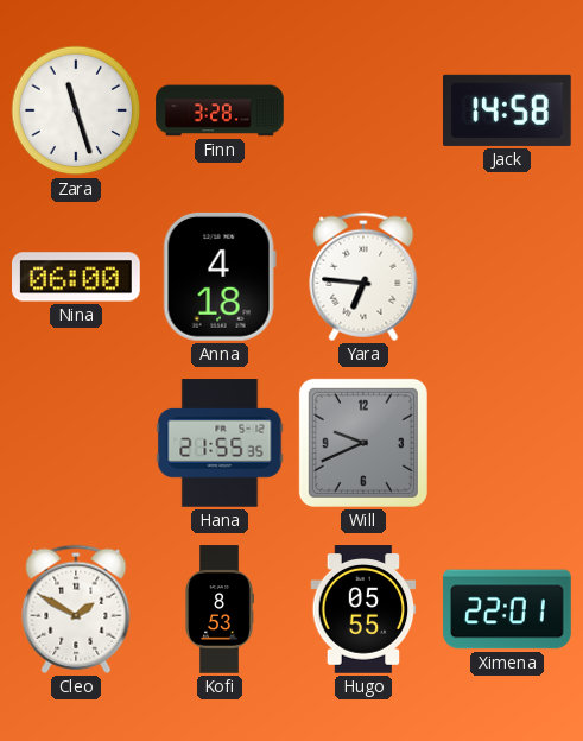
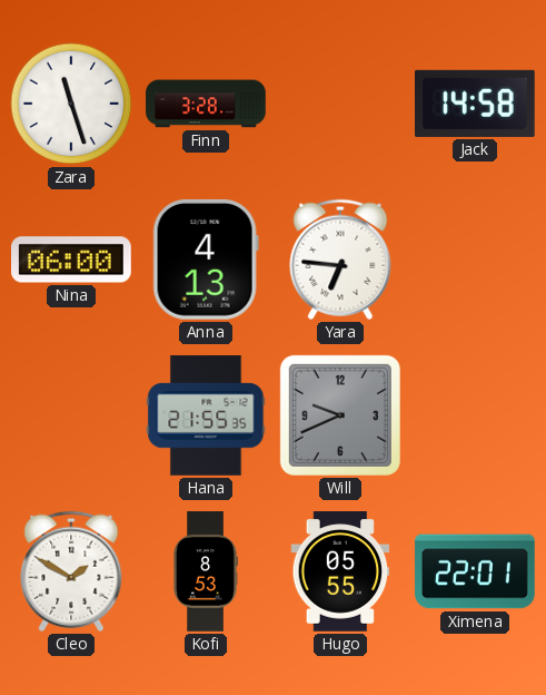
Anna: 4:18 -> 4:13 (206, 260)
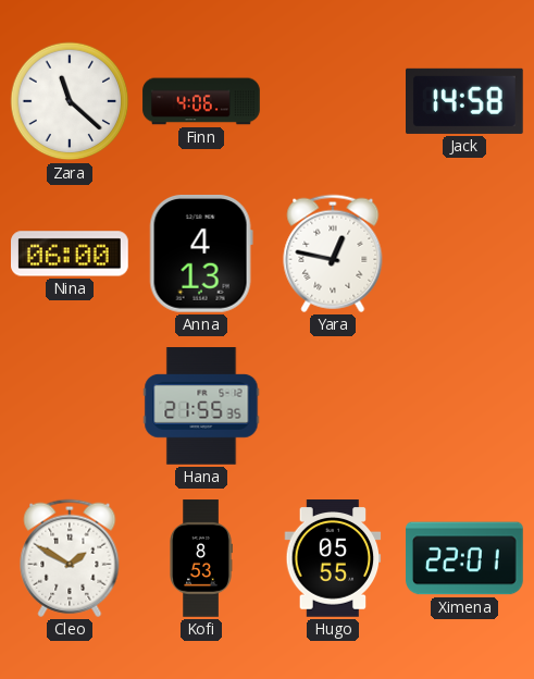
Zara: 11:27 -> 11:22 (70, 101)
Finn: 3:28 -> 4:06 (201, 101)
Yara: 6:46 -> 12:47 (333, 254)
Will: 9:41 -> none (340, 415)
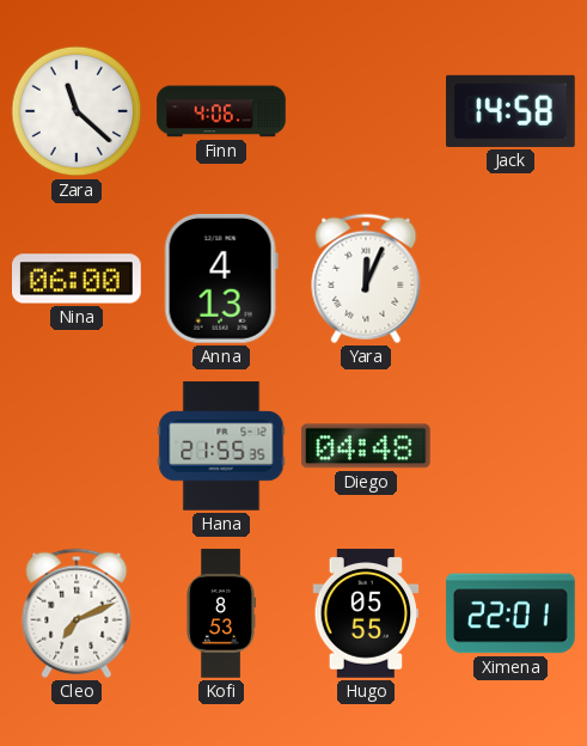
Yara: 12:47 -> 12:04 (366, 279)
Diego: none -> 04:48 (366, 446)
Cleo: 1:50 -> 7:11 (77, 613)
